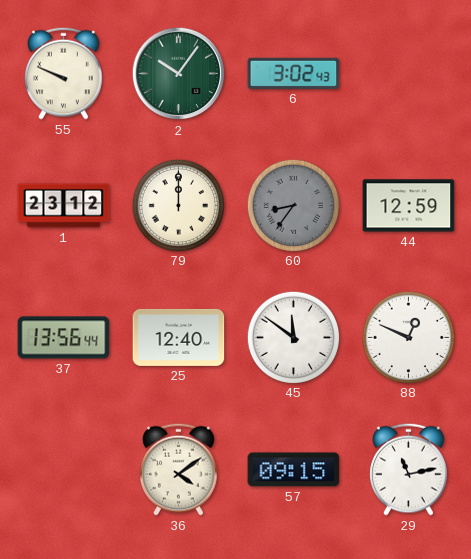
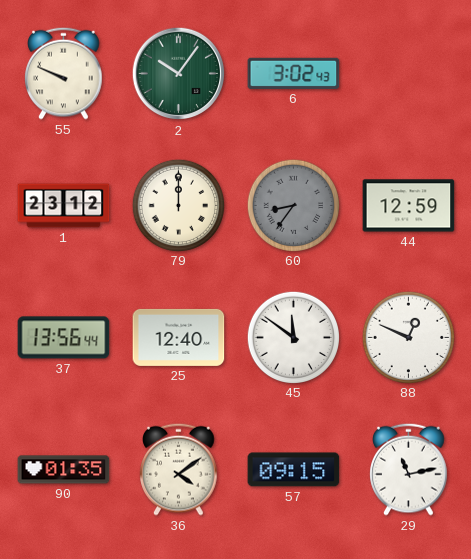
90: none -> 01:35 (64, 470)
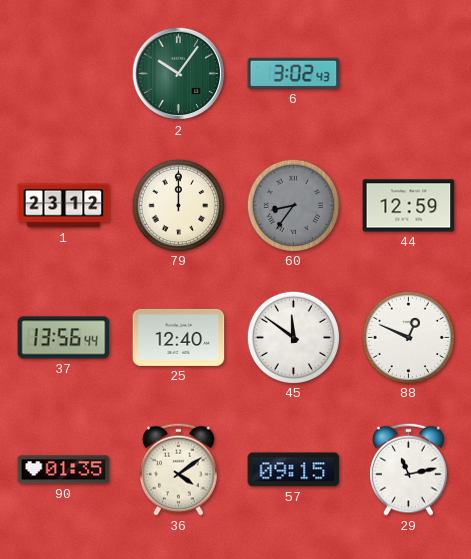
55: 9:49 -> none (64, 73)
